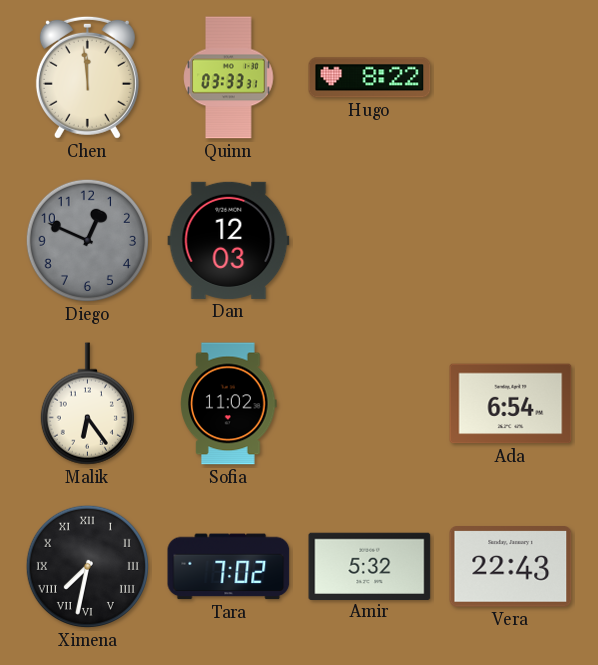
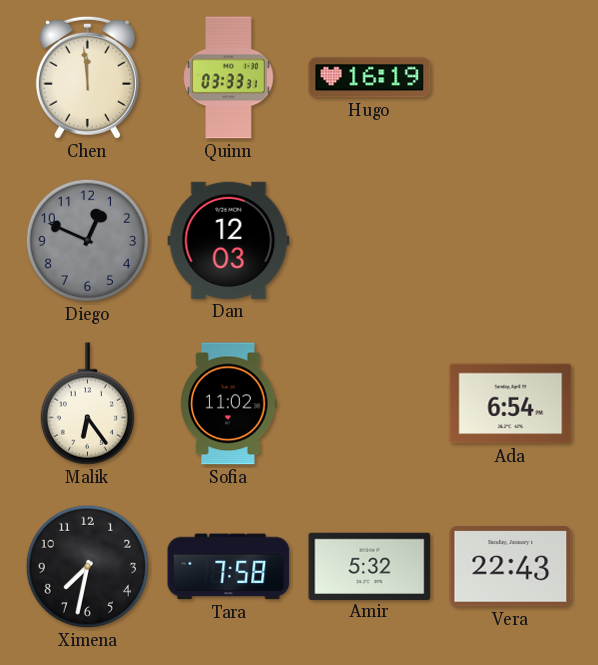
Hugo: 8:22 -> 16:19 (370, 78)
Ximena numerals: Roman -> Arabic (87, 566)
Tara: 7:02 -> 7:58 (229, 567)
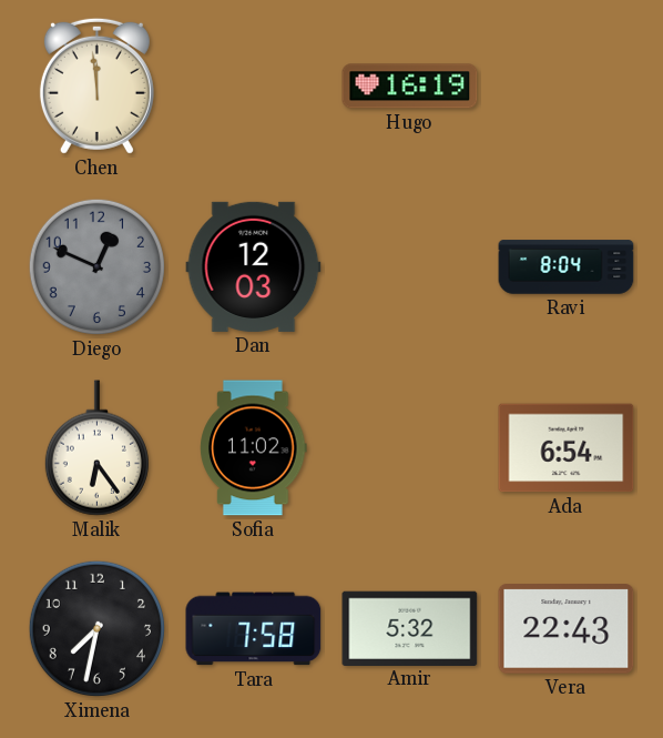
Quinn: 03:33 -> none (229, 78)
Ravi: none -> 8:04 (567, 267)
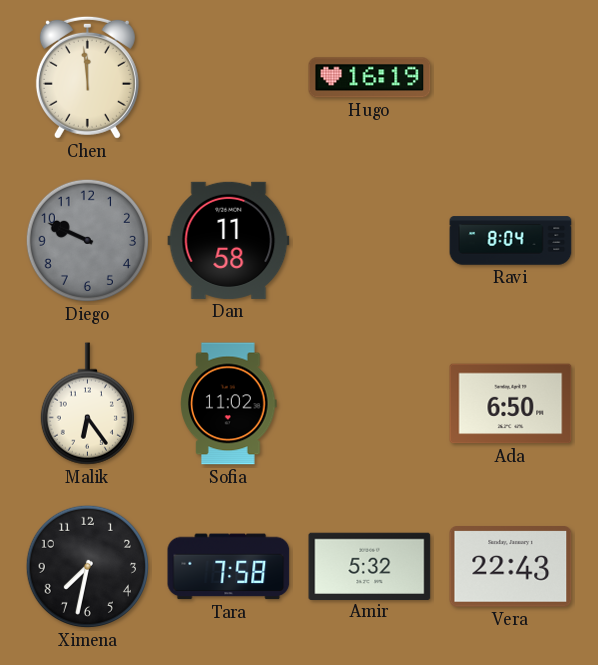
Diego: 12:49 -> 9:49 (87, 240)
Dan: 12:03 -> 11:58 (229, 240)
Ada: 6:54 -> 6:50 (511, 404)
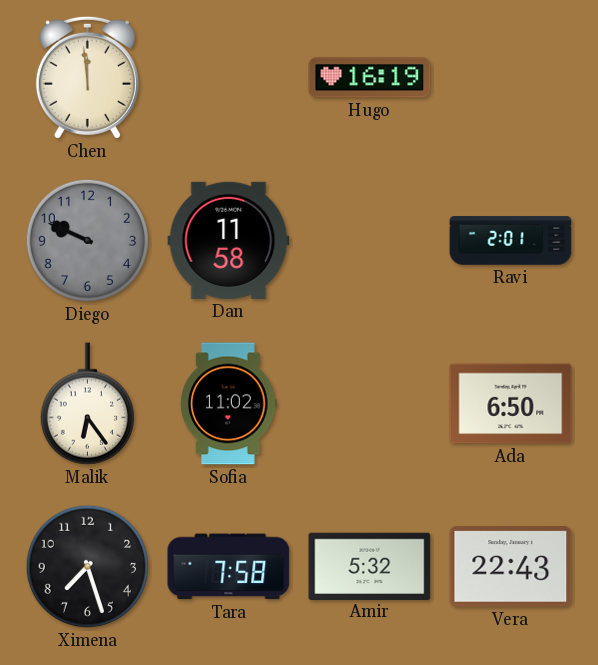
Ravi: 8:04 -> 2:01 (511, 241)
Ximena: 7:32 -> 7:27 (87, 566)
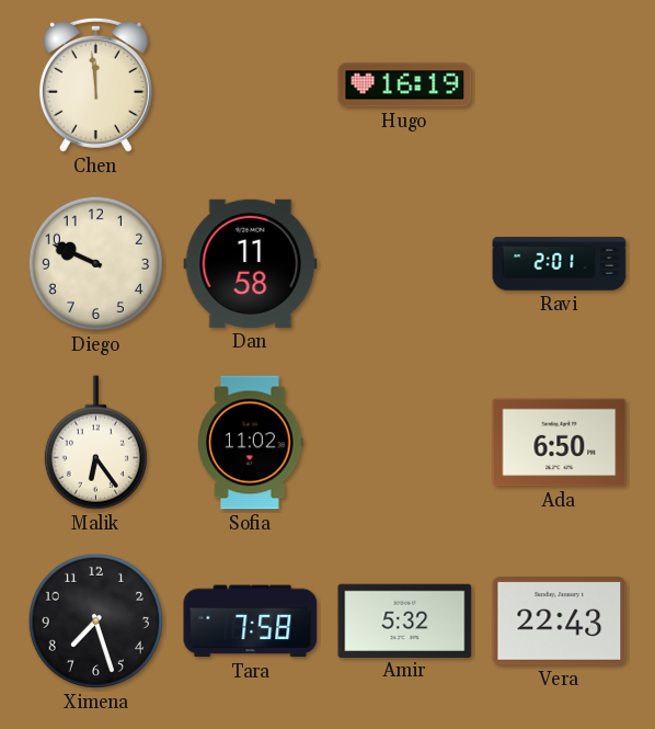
Diego dial: grey -> cream (95, 263)
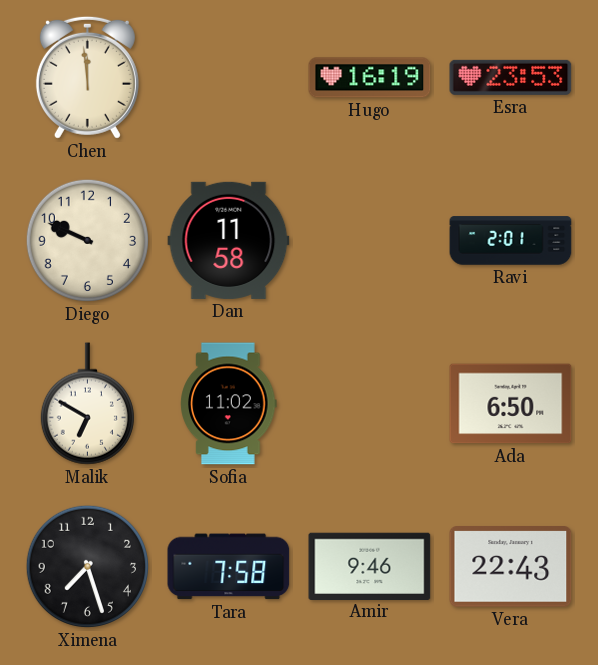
Esra: none -> 23:53 (511, 77)
Malik: 6:24 -> 6:50 (87, 404)
Amir: 5:32 -> 9:46 (370, 566)
